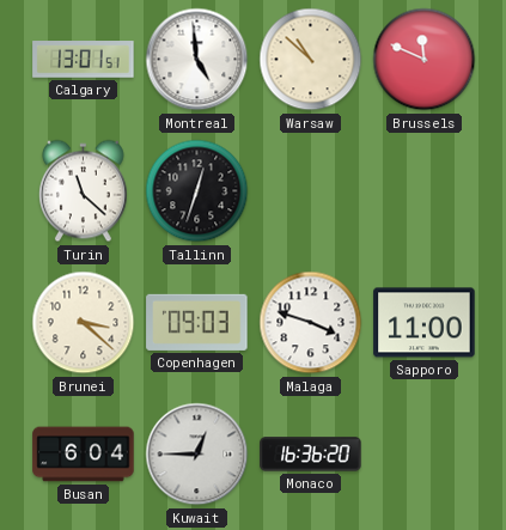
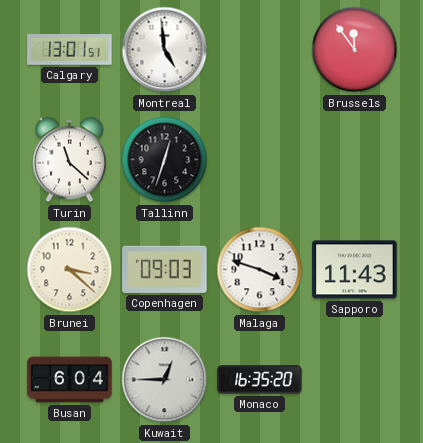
Warsaw: 10:52 -> none (311, 60)
Brussels: 11:49 -> 11:54 (355, 50)
Sapporo: 11:00 -> 11:43 (355, 270)
Monaco: 16:36 -> 16:35 (260, 380)
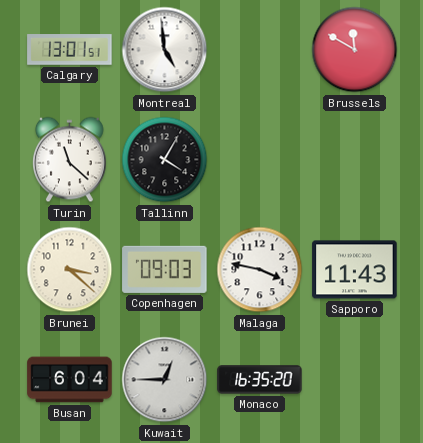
Brussels: 11:54 -> 11:50 (355, 50)
Tallinn: 12:33 -> 4:05 (165, 160)
Malaga: 3:48 -> 3:47 (260, 270)
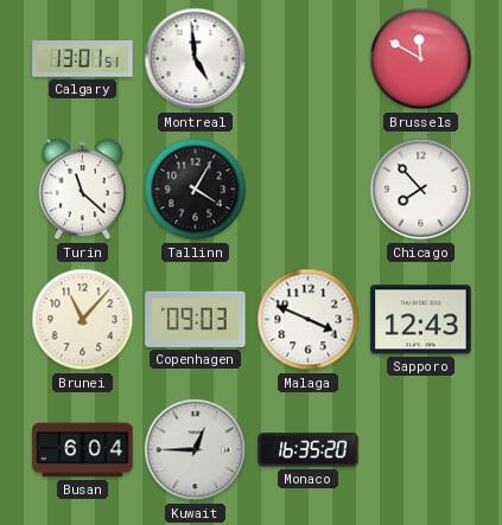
Chicago: none -> 7:53 (421, 190)
Brunei: 3:22 -> 11:07 (83, 320)
Malaga: 3:47 -> 3:49 (309, 320)
Sapporo: 11:43 -> 12:43 (421, 320)
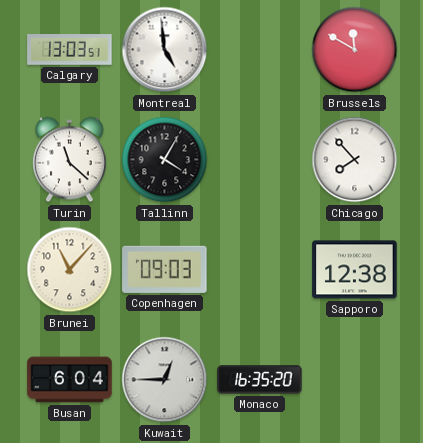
Calgary: 13:01 -> 13:03 (70, 50)
Malaga: 3:49 -> none (309, 320)
Sapporo: 12:43 -> 12:38 (355, 270)
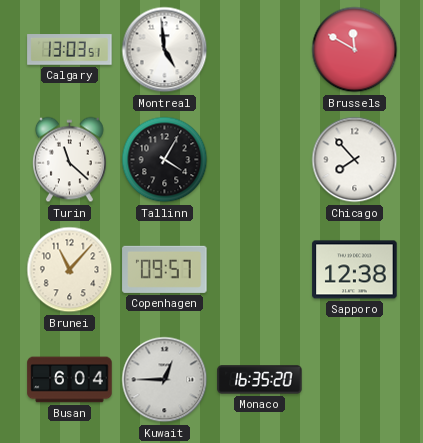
Copenhagen: 09:03 -> 09:57 (165, 269)
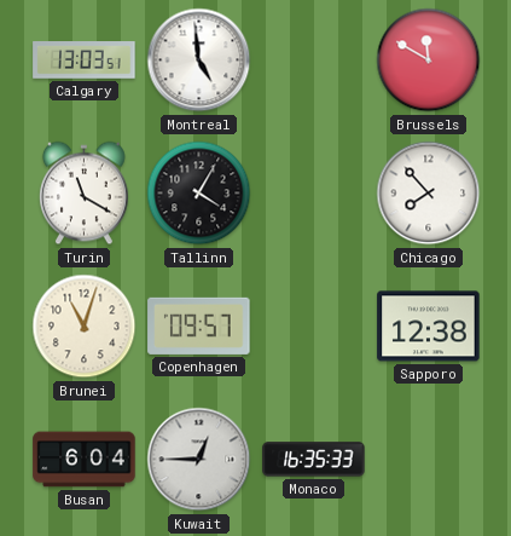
Turin: 11:22 -> 11:20 (83, 194)
Brunei: 11:07 -> 11:03 (85, 327)
Monaco: 16:35:20 -> 16:35:33 (314, 460)
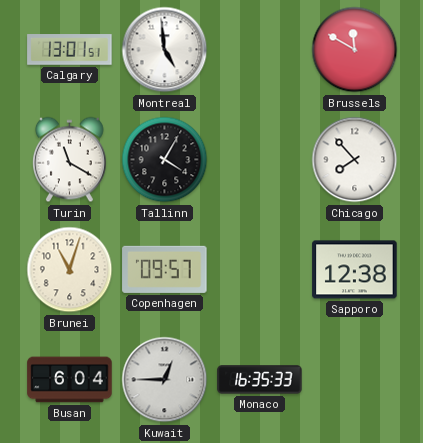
Calgary: 13:03 -> 13:01 (70, 50)
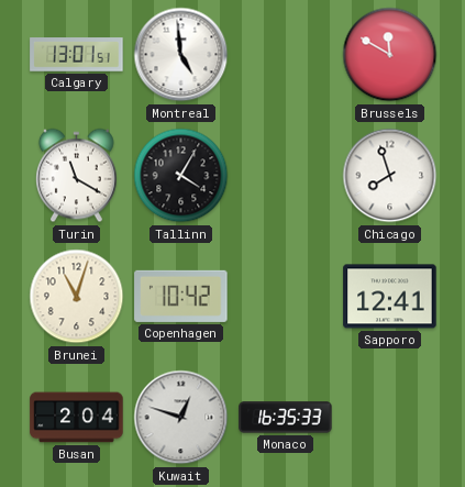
Chicago: 7:53 -> 7:57 (390, 176)
Copenhagen: 09:57 -> 10:42 (181, 296)
Sapporo: 12:38 -> 12:41 (390, 297)
Busan: 6:04 -> 2:04 (77, 418)
Kuwait: 12:45 -> 12:48 (181, 418)
